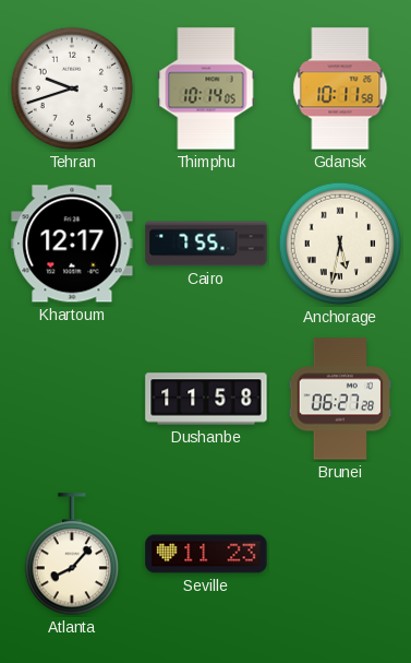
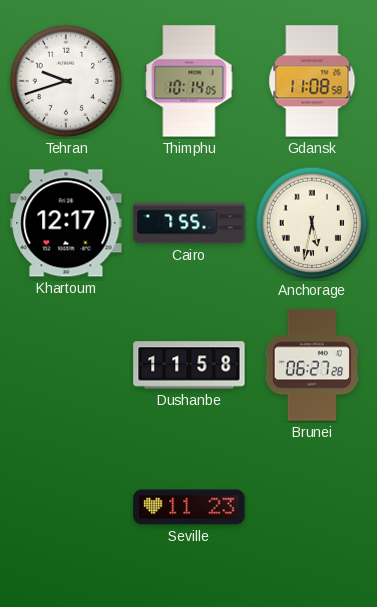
Gdansk: 10:11 -> 11:08 (312, 81)
Atlanta: 8:07 -> none (71, 555)
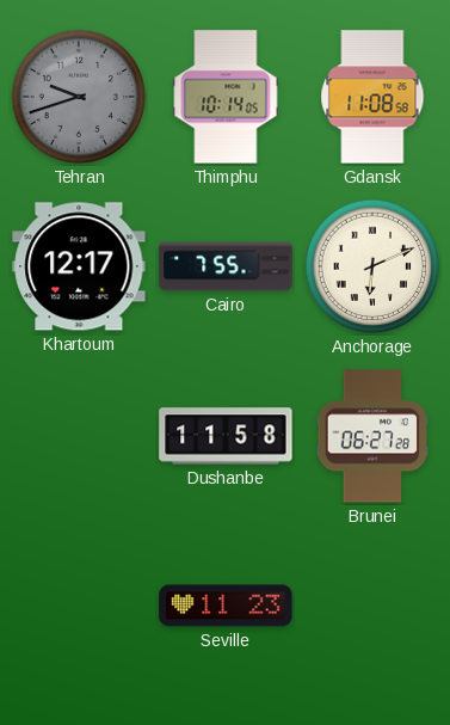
Tehran dial: white -> grey (79, 97)
Anchorage: 5:32 -> 6:11 (372, 266)
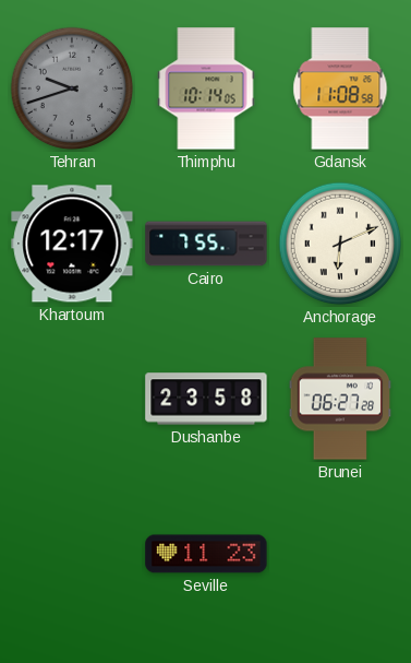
Dushanbe: 11:58 -> 23:58 (206, 399)
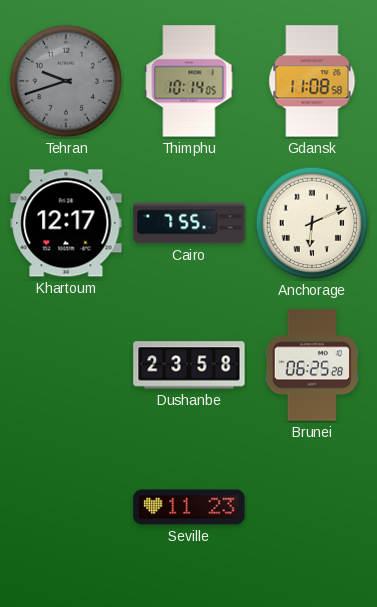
Brunei: 06:27 -> 06:25 (312, 365)
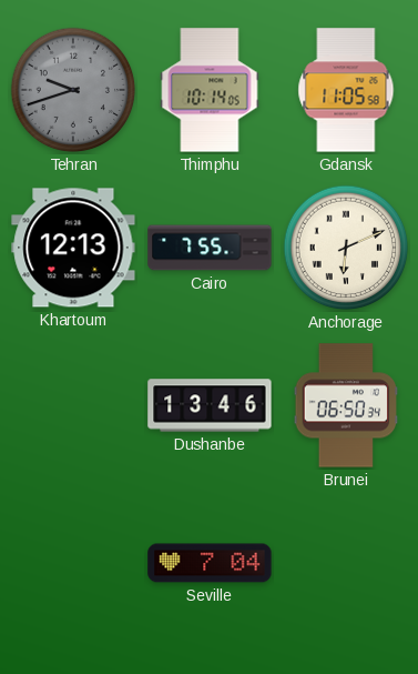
Gdansk: 11:08 -> 11:05 (346, 90)
Khartoum: 12:17 -> 12:13 (73, 248)
Dushanbe: 23:58 -> 13:46 (210, 405)
Brunei: 06:25 -> 06:50 (346, 405)
Seville: 11:23 -> 7:04 (210, 563)
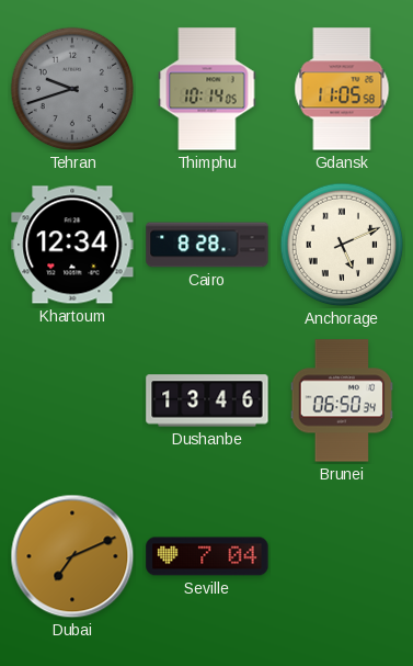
Khartoum: 12:13 -> 12:34 (72, 245)
Cairo: 7:55 -> 8:28 (207, 245)
Anchorage: 6:11 -> 5:11 (342, 245)
Dubai: none -> 7:11 (72, 556)
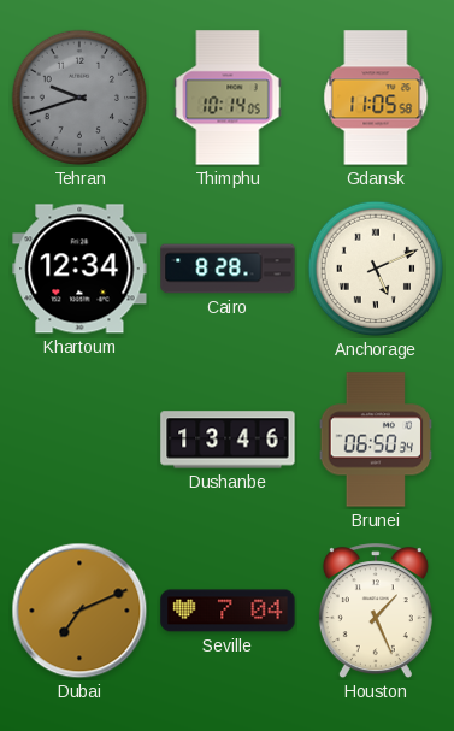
Houston: none -> 1:26 (376, 612)
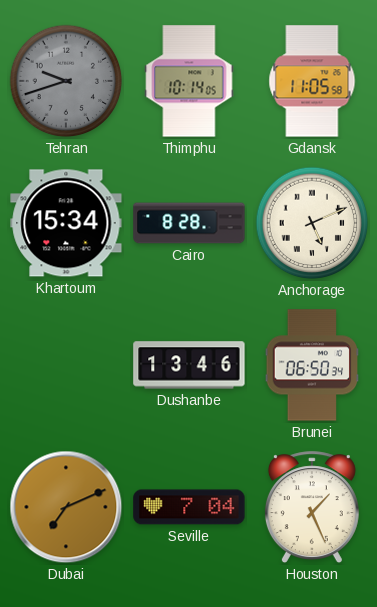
Khartoum: 12:34 -> 15:34 (66, 223)
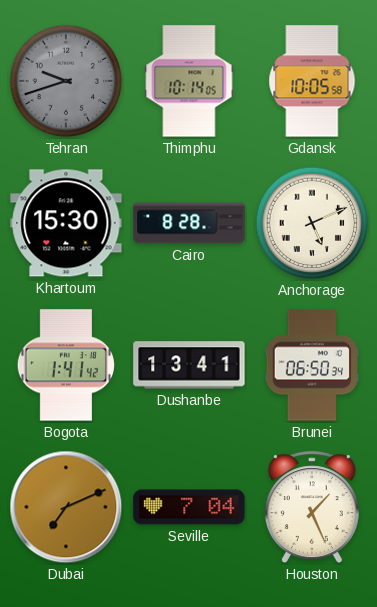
Gdansk: 11:05 -> 10:05 (312, 81)
Khartoum: 15:34 -> 15:30 (66, 223)
Bogota: none -> 1:41 (66, 365)
Dushanbe: 13:46 -> 13:41 (189, 365)
